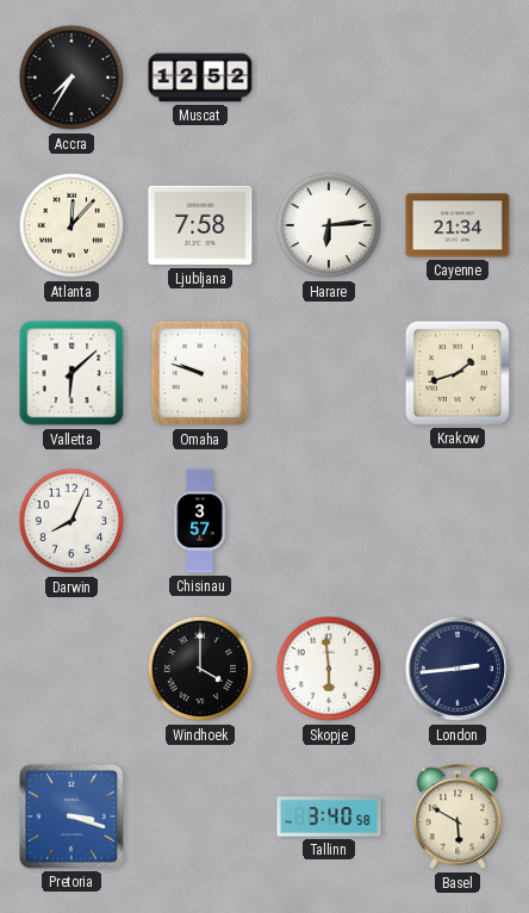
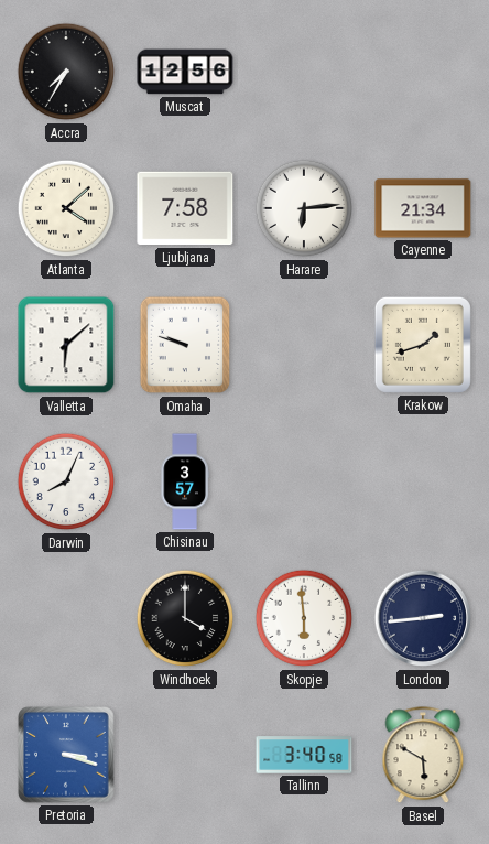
Muscat: 12:52 -> 12:56 (185, 72)
Atlanta: 12:07 -> 4:08 (66, 208)
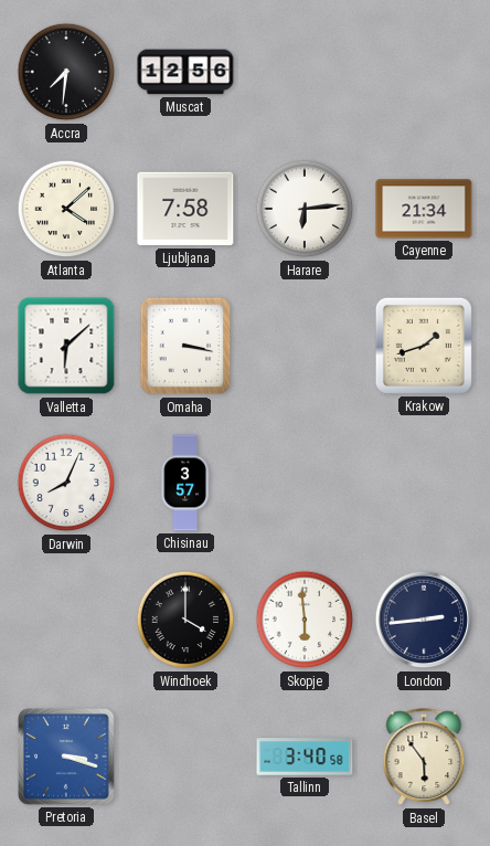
Accra: 7:35 -> 7:31 (66, 72)
Omaha: 9:48 -> 3:17 (185, 346)
Basel: 5:50 -> 5:54 (424, 758)
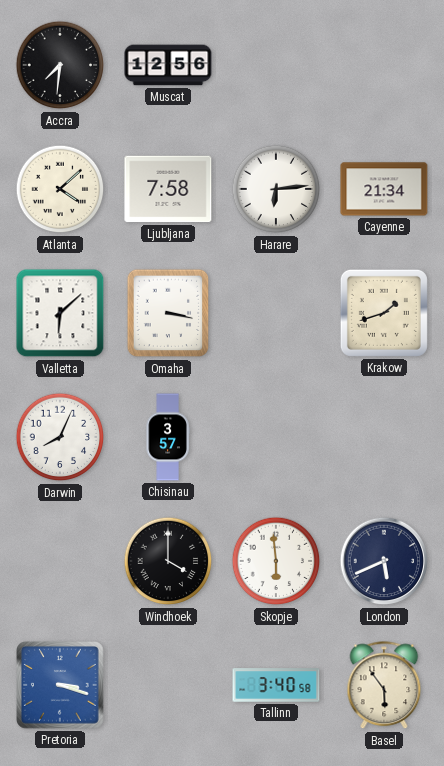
London: 2:44 -> 5:41 (384, 561)
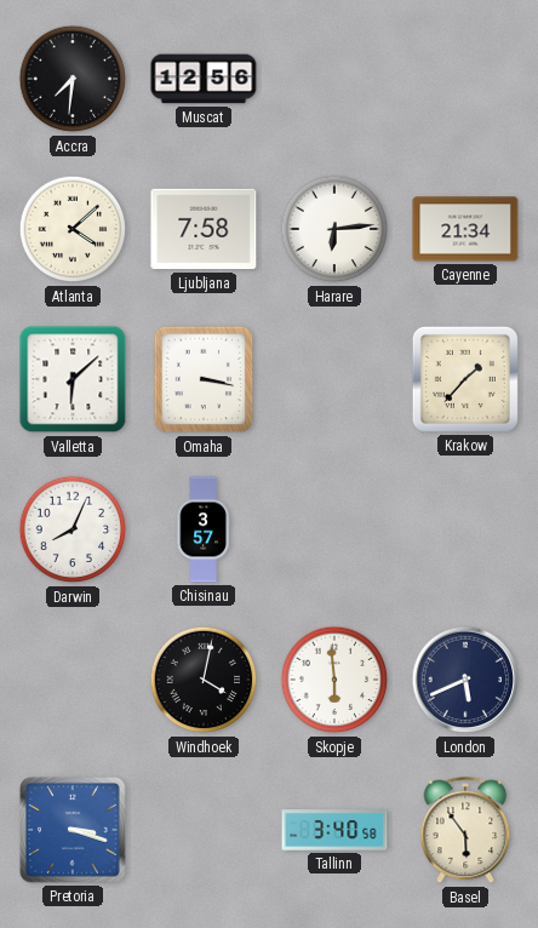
Krakow: 1:42 -> 1:37 (465, 379)
Windhoek: 4:00 -> 4:02 (204, 680)
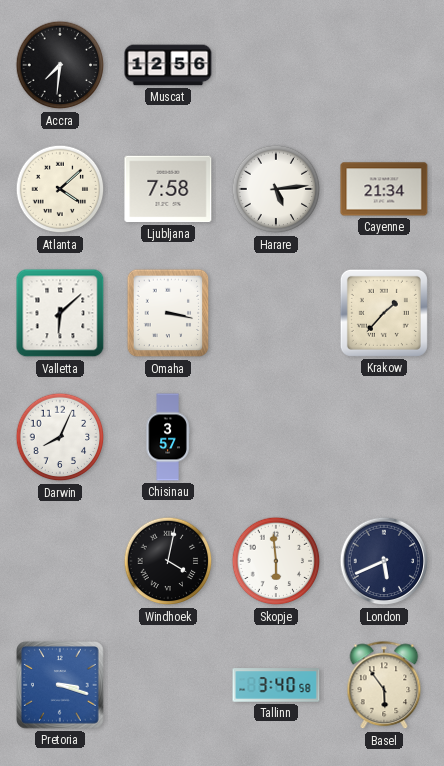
Harare: 6:14 -> 5:14 (276, 189)
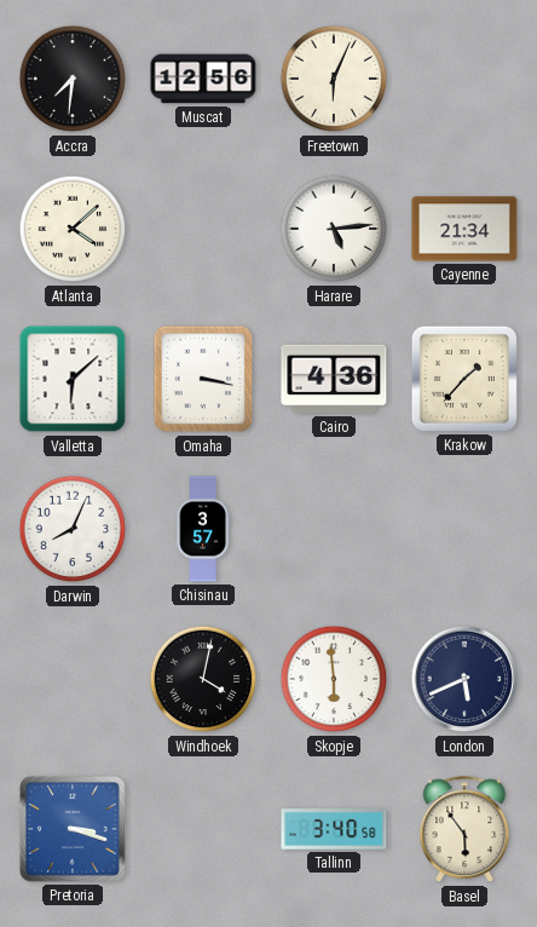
Freetown: none -> 6:04 (334, 79)
Ljubljana: 7:58 -> none (168, 189)
Cairo: none -> 4:36 (334, 379)
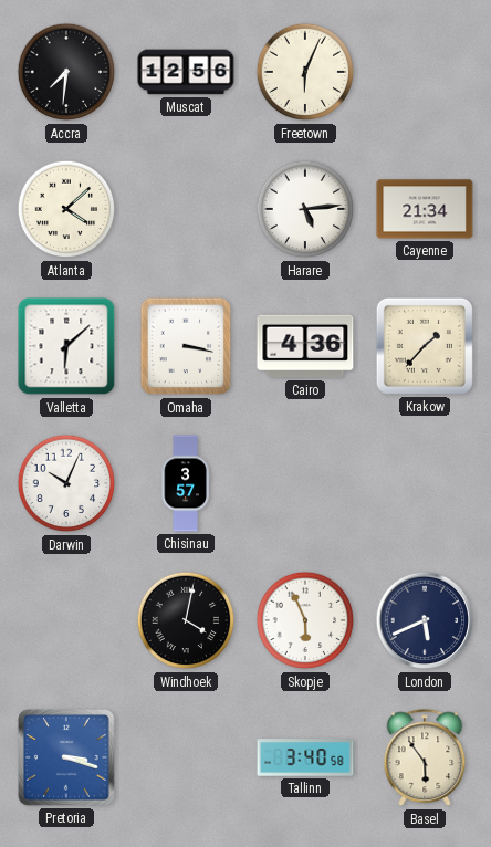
Darwin: 8:04 -> 10:04 (66, 483)
Skopje: 5:59 -> 5:56 (305, 620)
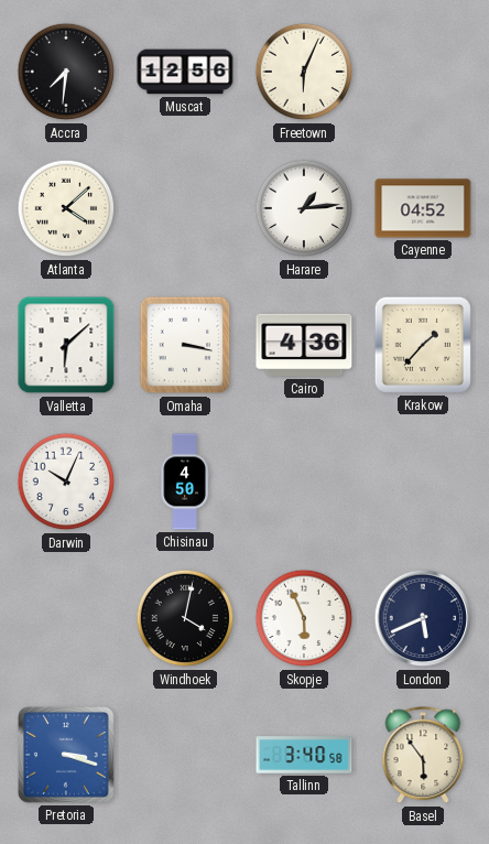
Harare: 5:14 -> 1:14 (304, 208)
Cayenne: 21:34 -> 04:52 (423, 208)
Chisinau: 3:57 -> 4:50 (185, 481)
